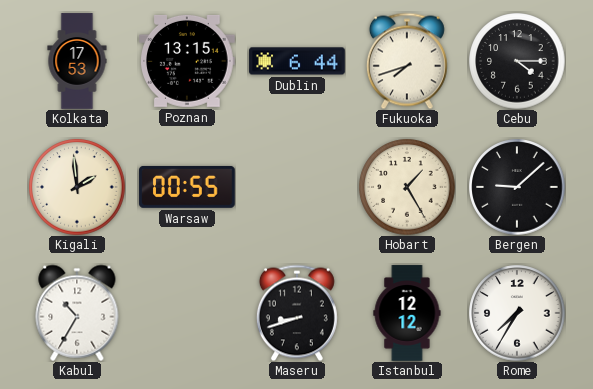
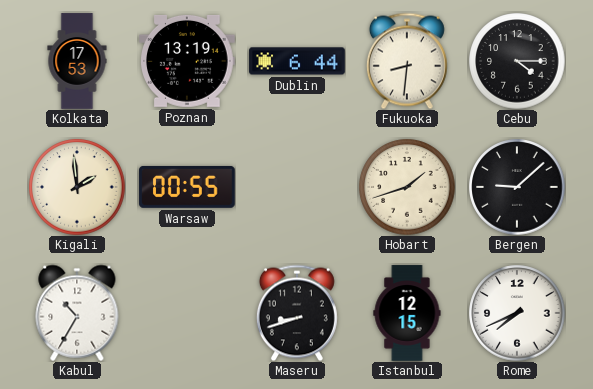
Poznan: 13:15 -> 13:19 (187, 61)
Fukuoka: 7:42 -> 8:31 (407, 61)
Hobart: 1:25 -> 1:42 (407, 187)
Istanbul: 12:12 -> 12:15 (407, 313)
Rome: 7:35 -> 7:41 (517, 313)
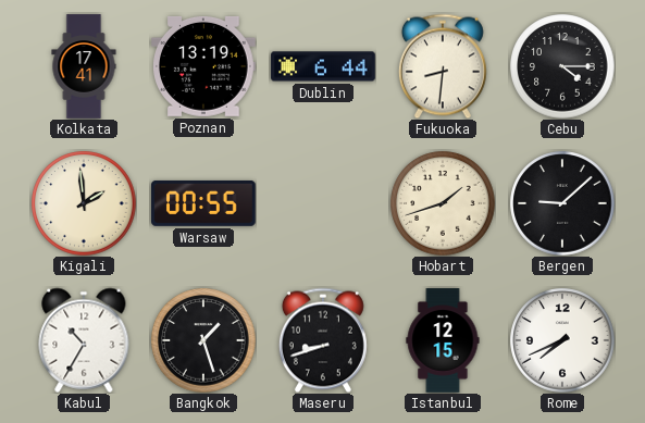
Kolkata: 17:53 -> 17:41 (84, 66)
Bangkok: none -> 1:27 (203, 340)
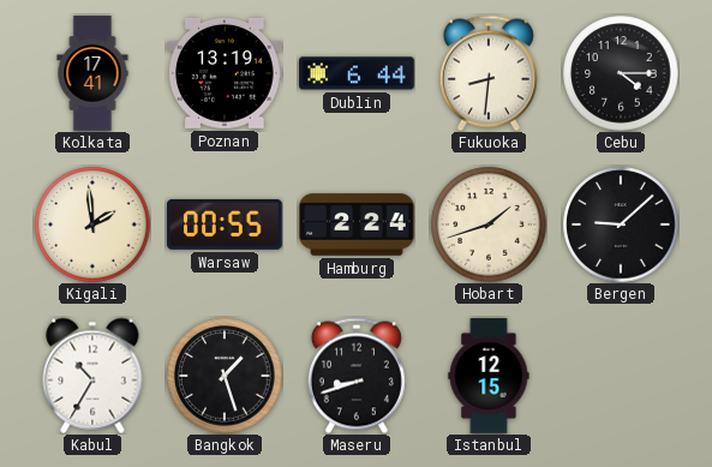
Hamburg: none -> 2:24 (357, 224)
Rome: 7:41 -> none (562, 340)
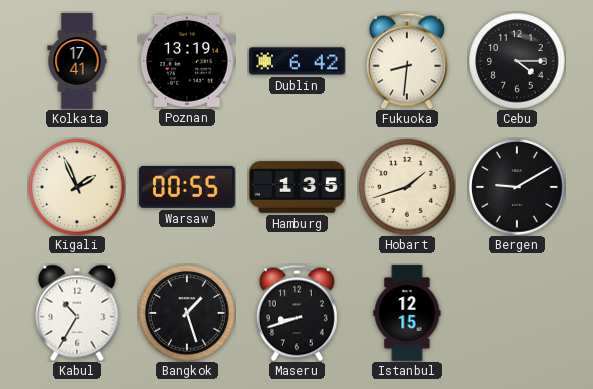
Dublin: 6:44 -> 6:42 (297, 61)
Kigali: 1:59 -> 1:56 (77, 187)
Hamburg: 2:24 -> 1:35 (297, 187)
Bergen: 9:08 -> 9:10 (517, 187)
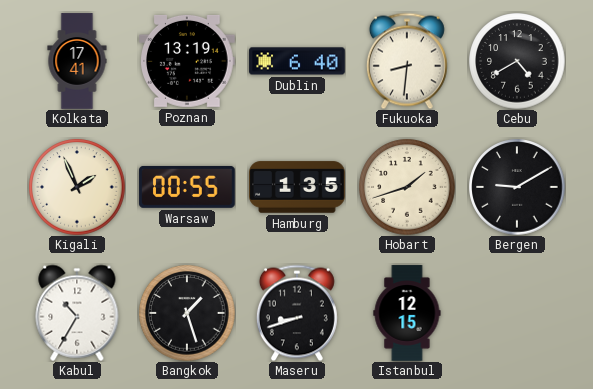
Dublin: 6:42 -> 6:40 (297, 61)
Cebu: 4:15 -> 4:40 (517, 61)
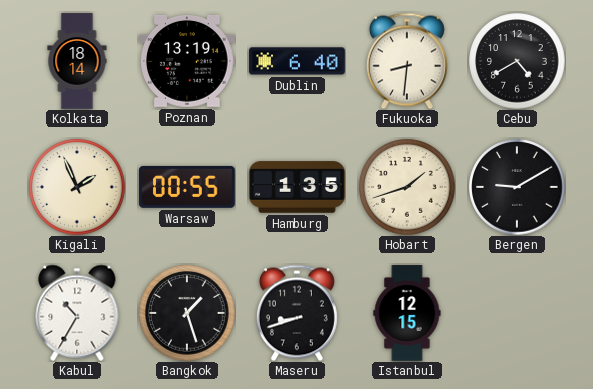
Kolkata: 17:41 -> 18:14 (77, 61)
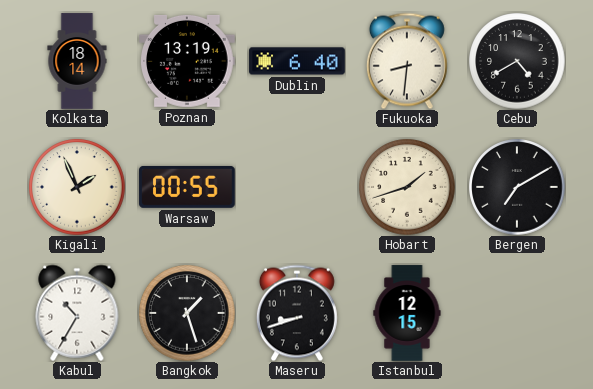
Hamburg: 1:35 -> none (297, 187)
Bergen: 9:10 -> 7:10 (517, 187)
